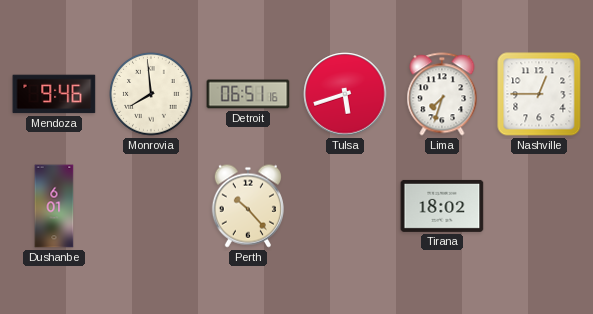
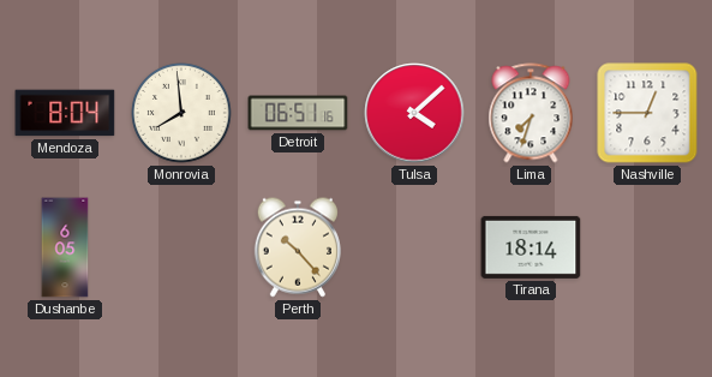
Mendoza: 9:46 -> 8:04 (65, 113)
Tulsa: 5:42 -> 4:08 (414, 113)
Dushanbe: 6:01 -> 6:05 (65, 247)
Tirana: 18:02 -> 18:14 (531, 247)
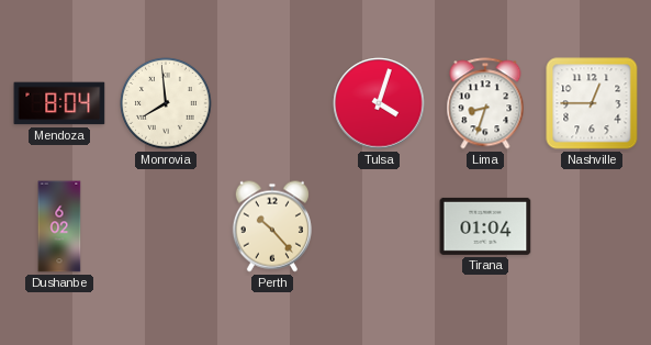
Detroit: 06:51 -> none (298, 113)
Tulsa: 4:08 -> 4:03 (379, 103)
Lima: 7:33 -> 8:33 (485, 103)
Dushanbe: 6:05 -> 6:02 (59, 226)
Tirana: 18:14 -> 01:04 (485, 226)
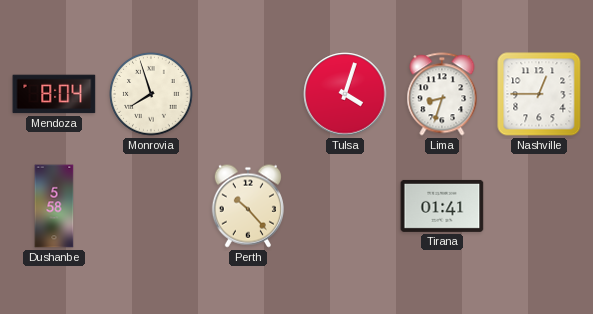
Monrovia: 7:59 -> 7:57 (151, 94)
Dushanbe: 6:02 -> 5:58 (54, 206)
Tirana: 01:04 -> 01:41 (442, 206)
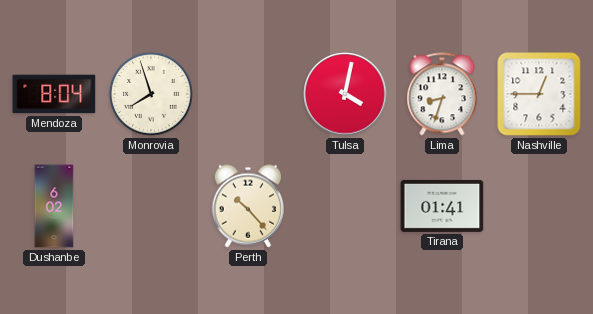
Tulsa: 4:03 -> 4:02 (345, 94)
Dushanbe: 5:58 -> 6:02 (54, 206)
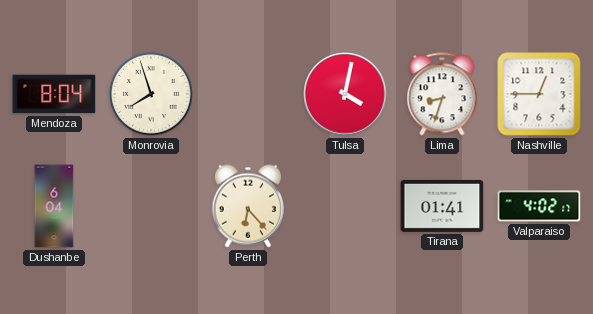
Dushanbe: 6:02 -> 6:04 (54, 206)
Perth: 10:23 -> 6:23 (248, 206)
Valparaiso: none -> 4:02 (539, 206)
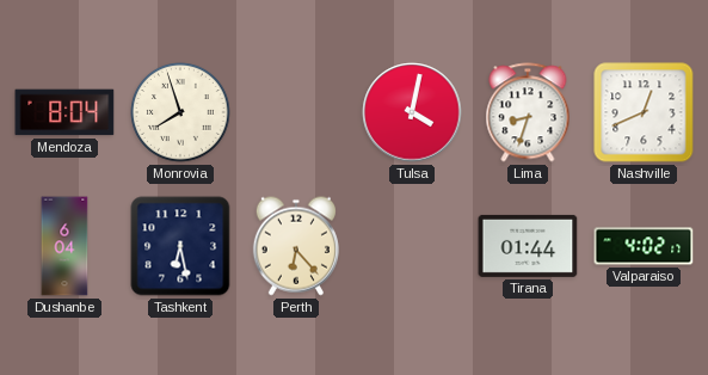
Nashville: 12:45 -> 12:41 (644, 112)
Tashkent: none -> 6:28 (180, 246)
Tirana: 01:41 -> 01:44 (528, 246)
